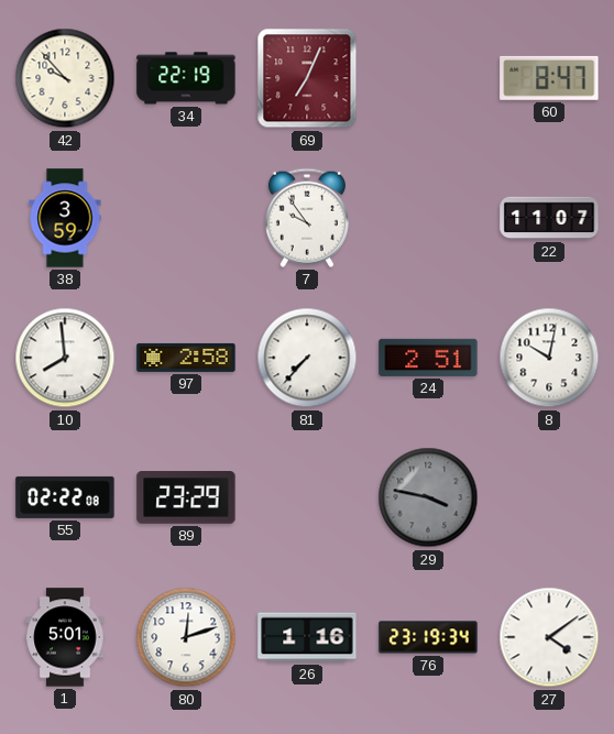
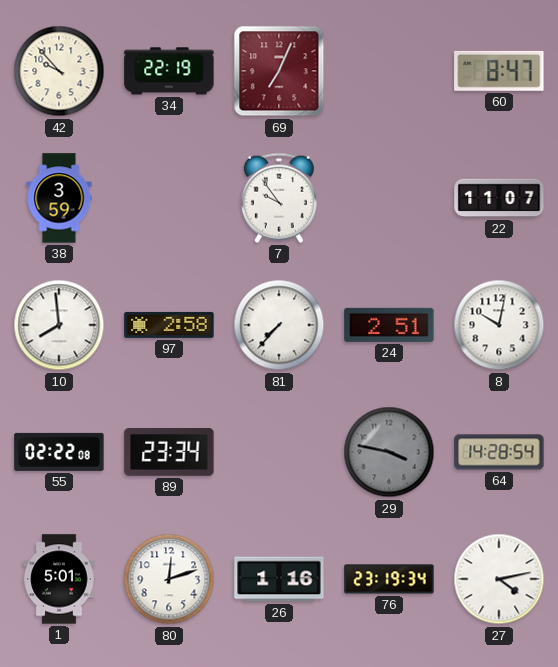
89: 23:29 -> 23:34 (169, 453)
64: none -> 14:28 (499, 452)
27: 4:09 -> 4:13 (499, 579)
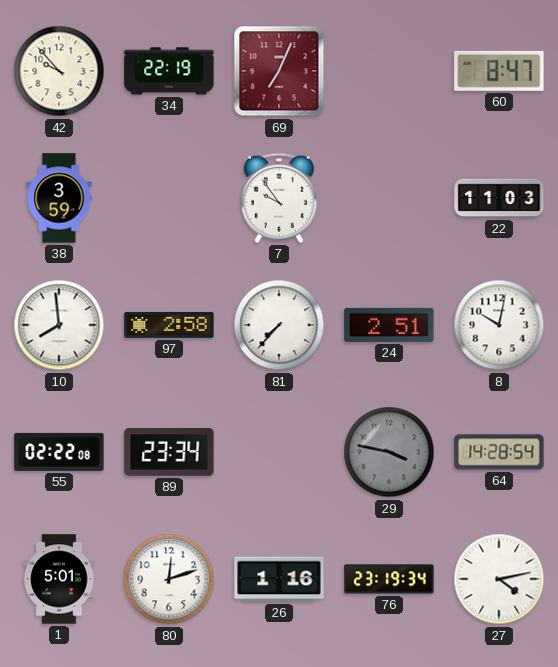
22: 11:07 -> 11:03 (499, 198)
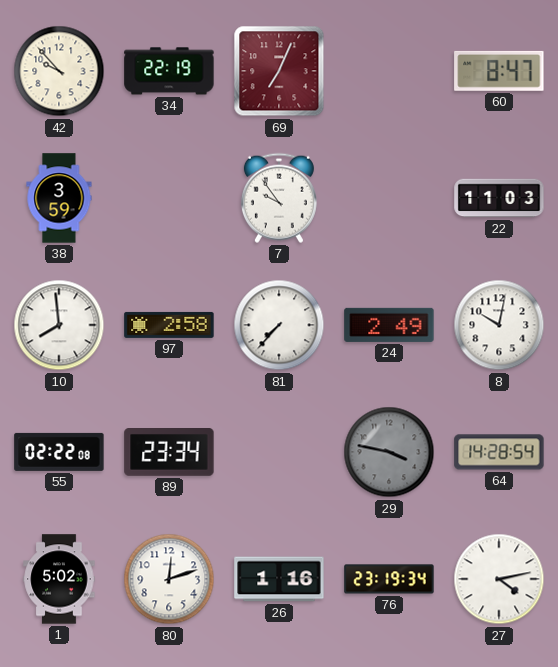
24: 2:51 -> 2:49 (389, 325)
1: 5:01 -> 5:02 (59, 579)
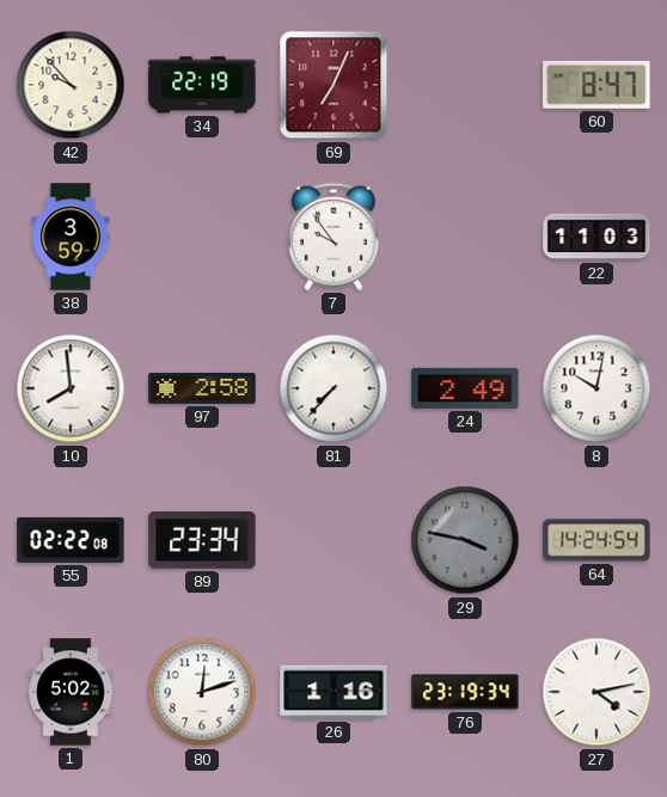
64: 14:28 -> 14:24 (596, 540)
